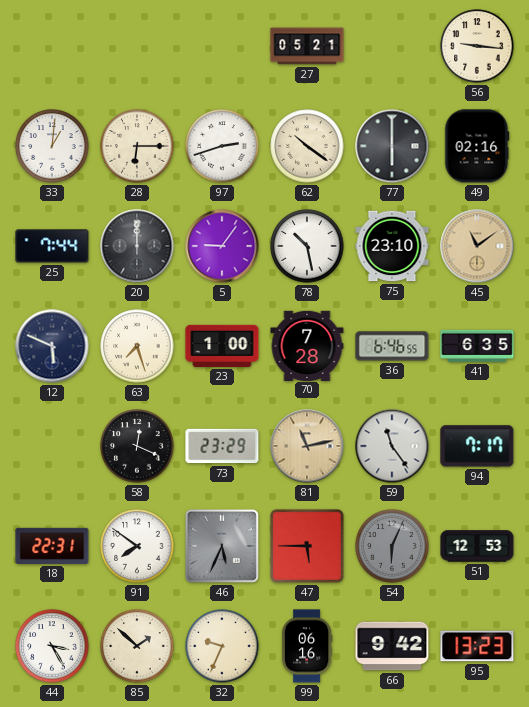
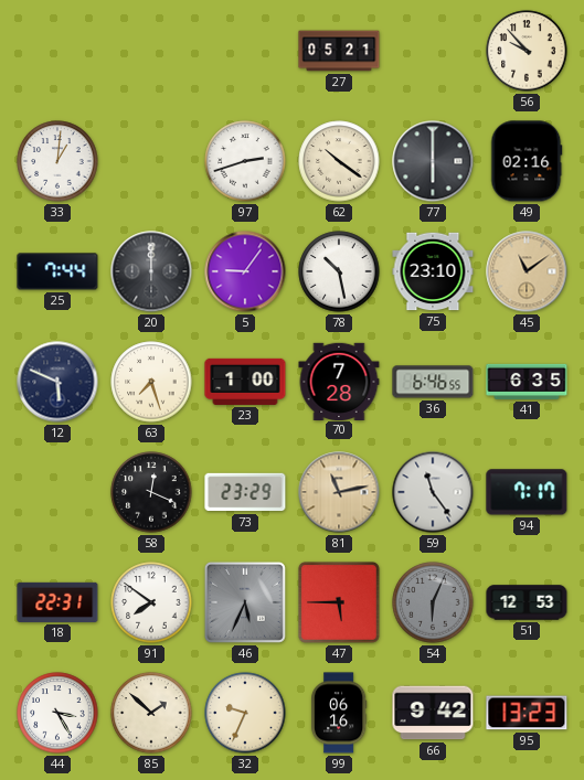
56: 9:16 -> 9:53 (527, 51)
28: 6:15 -> none (137, 146)
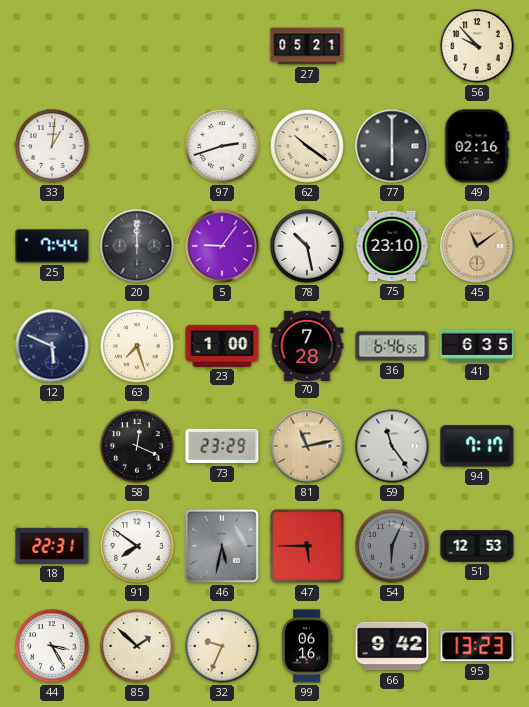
46: 5:34 -> 5:32 (222, 546)
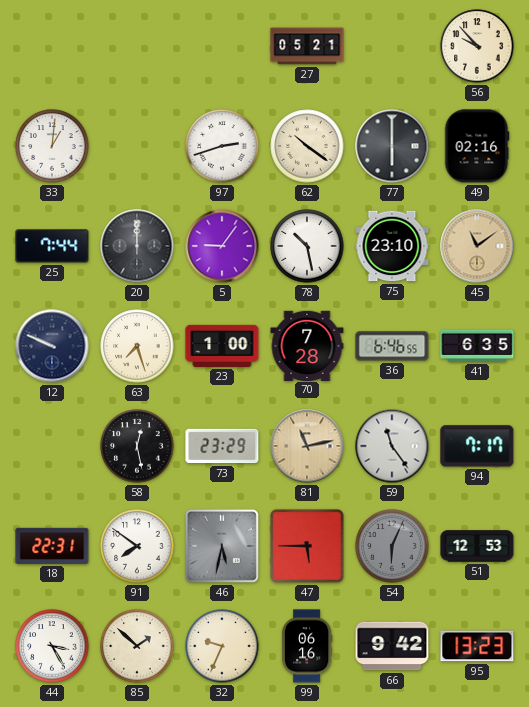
12: 5:49 -> 9:49 (52, 346)
58: 12:19 -> 12:28 (137, 446)
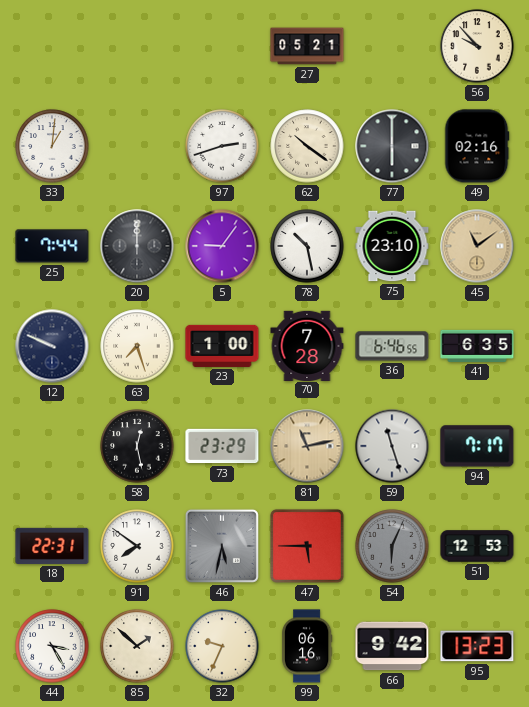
59: 11:24 -> 11:27 (392, 446)
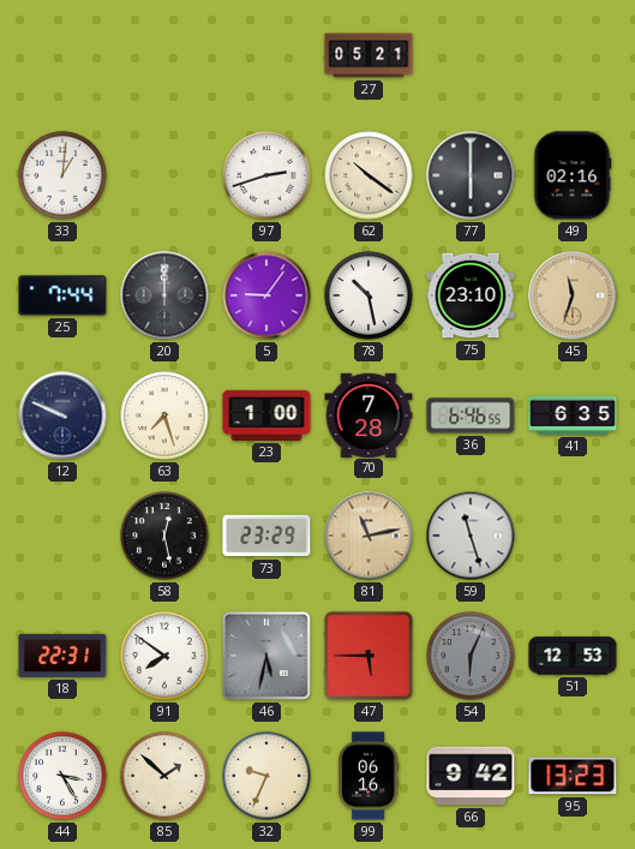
56: 9:53 -> none (477, 46)
45: 11:09 -> 11:33 (573, 295)
94: 7:17 -> none (477, 446)
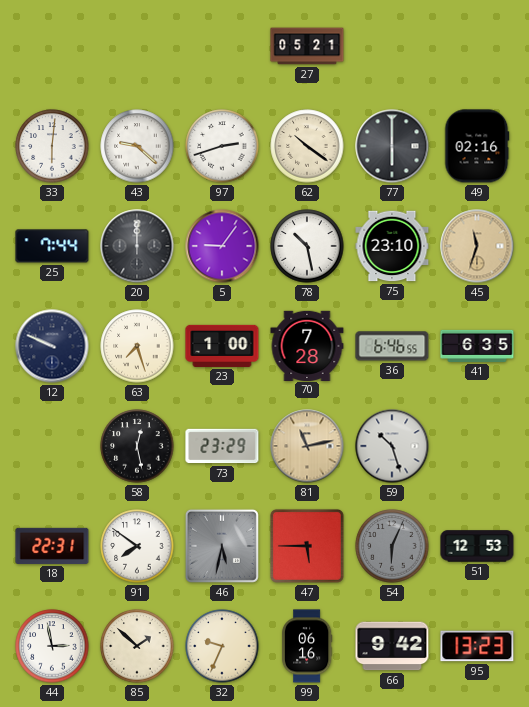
33: 1:01 -> 6:01 (52, 146)
43: none -> 9:22 (137, 146)
59: 11:27 -> 10:27 (392, 446)
44: 3:25 -> 2:58 (52, 646)
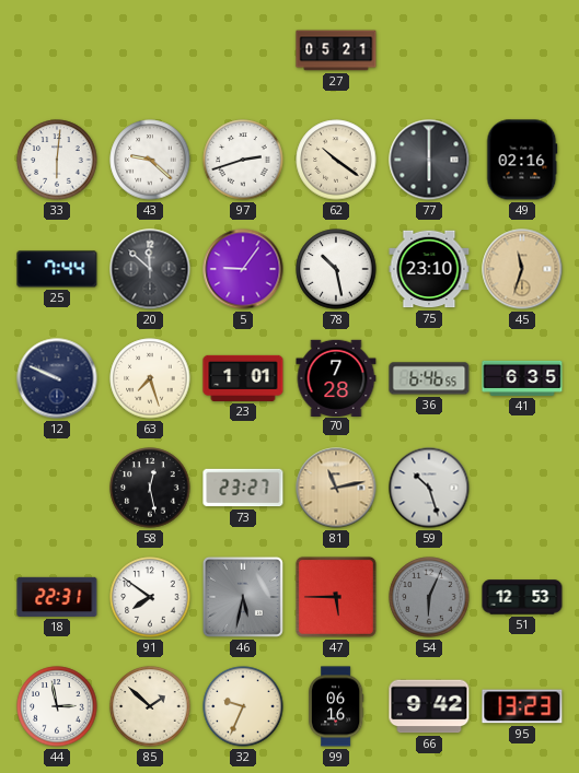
20: 12:00 -> 11:52 (150, 269)
23: 1:00 -> 1:01 (243, 378)
73: 23:29 -> 23:27 (243, 488)
